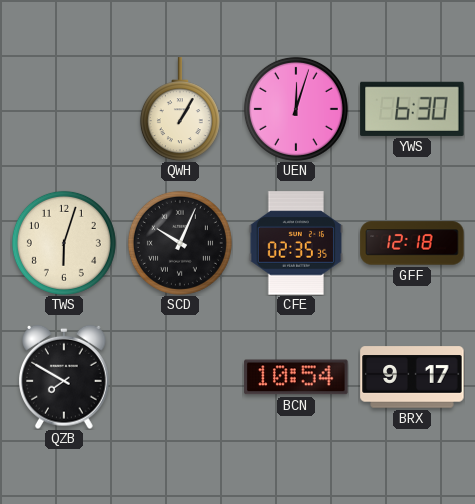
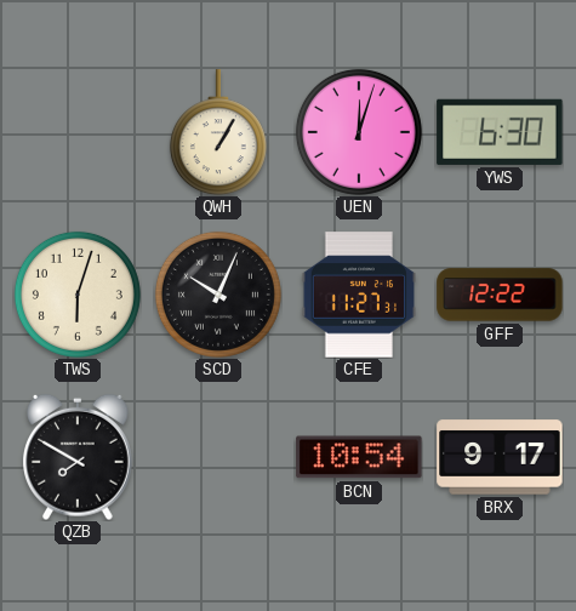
CFE: 02:35 -> 11:27 (358, 295)
GFF: 12:18 -> 12:22 (500, 295)
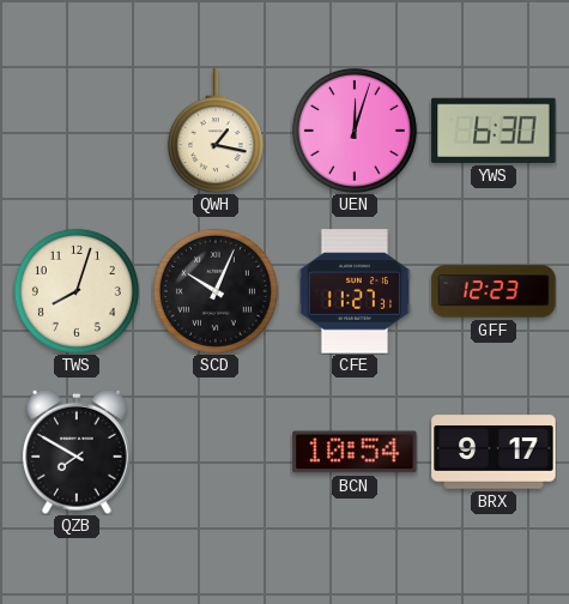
QWH: 1:05 -> 1:17 (216, 131)
TWS: 6:03 -> 8:03 (77, 291)
GFF: 12:22 -> 12:23 (494, 291)
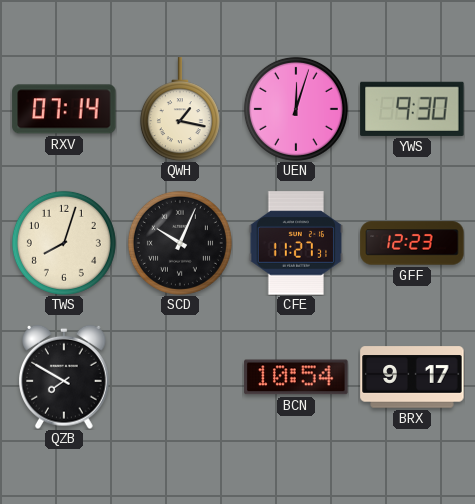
RXV: none -> 07:14 (64, 109)
YWS: 6:30 -> 9:30 (412, 109)
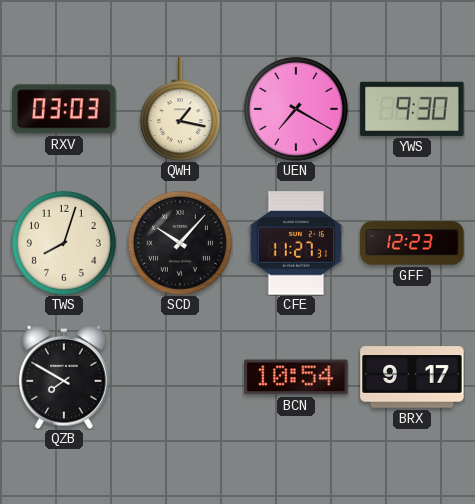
RXV: 07:14 -> 03:03 (64, 109)
UEN: 12:03 -> 7:20 (296, 109)
SCD: 10:04 -> 10:07 (180, 243)
